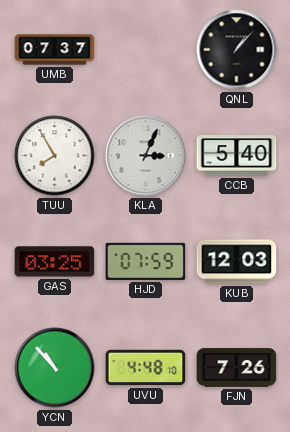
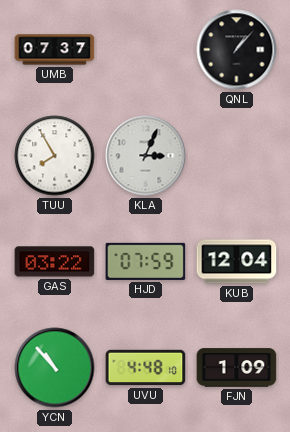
CCB: 5:40 -> none (237, 156)
GAS: 03:25 -> 03:22 (55, 262)
KUB: 12:03 -> 12:04 (237, 262)
FJN: 7:26 -> 1:09 (237, 368)
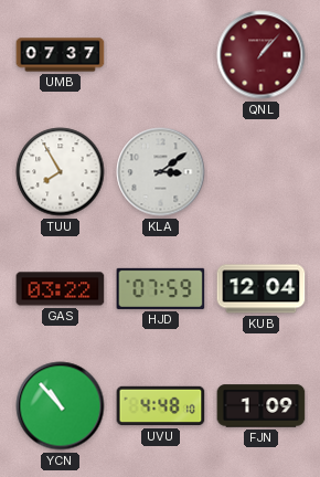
QNL dial: black -> burgundy (262, 55)
KLA: 3:04 -> 3:09 (161, 172)
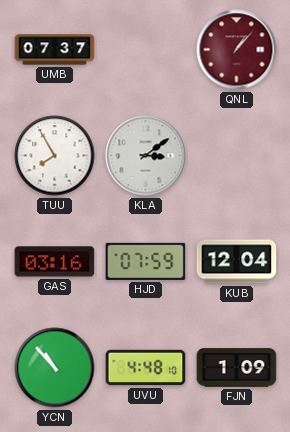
GAS: 03:22 -> 03:16 (55, 262)
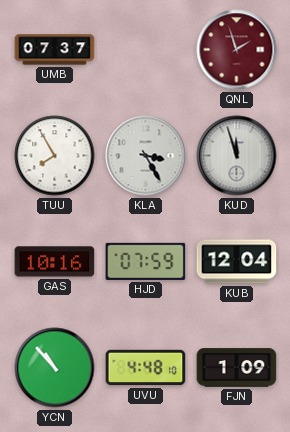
QNL: 1:07 -> 1:57 (237, 50)
KLA: 3:09 -> 3:25 (146, 156)
KUD: none -> 11:57 (237, 156)
GAS: 03:16 -> 10:16 (55, 262)
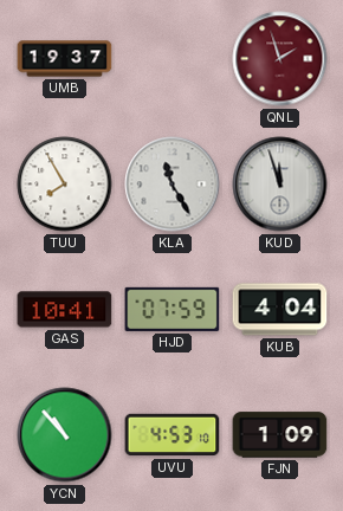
UMB: 07:37 -> 19:37 (65, 59)
KLA: 3:25 -> 11:25 (173, 185)
GAS: 10:16 -> 10:41 (65, 310)
KUB: 12:04 -> 4:04 (280, 310)
UVU: 4:48 -> 4:53 (173, 435)
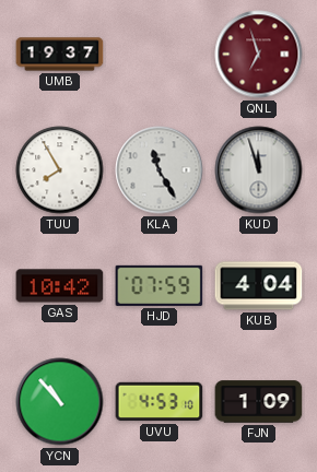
QNL: 1:57 -> 6:57 (259, 55)
GAS: 10:41 -> 10:42 (60, 286)
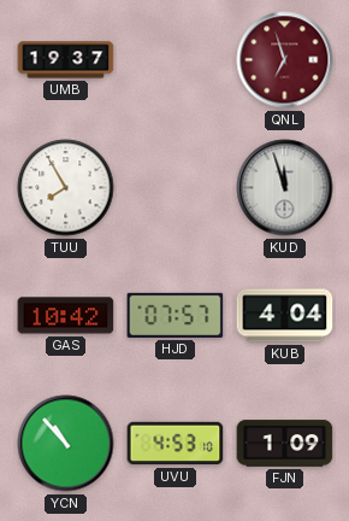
KLA: 11:25 -> none (160, 170)
HJD: 07:59 -> 07:57 (176, 315)
